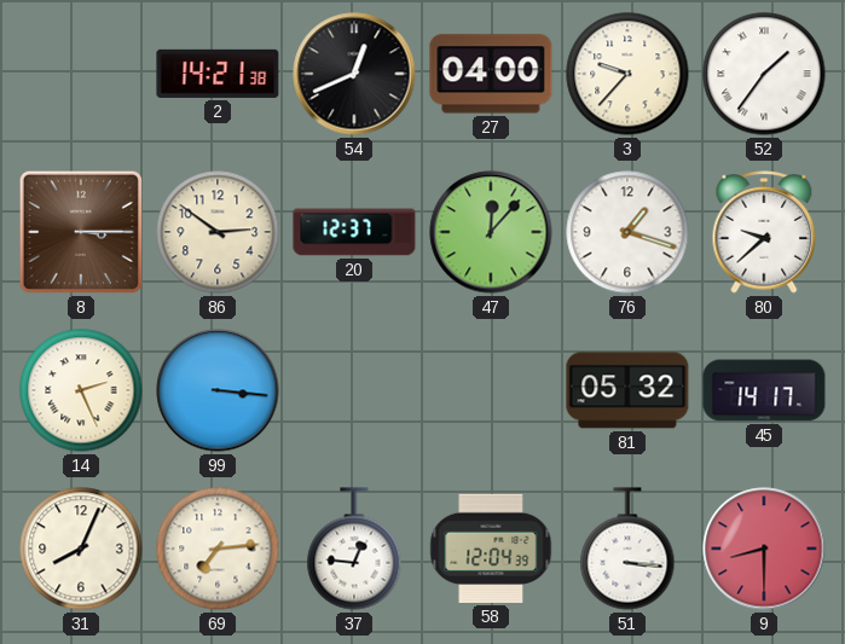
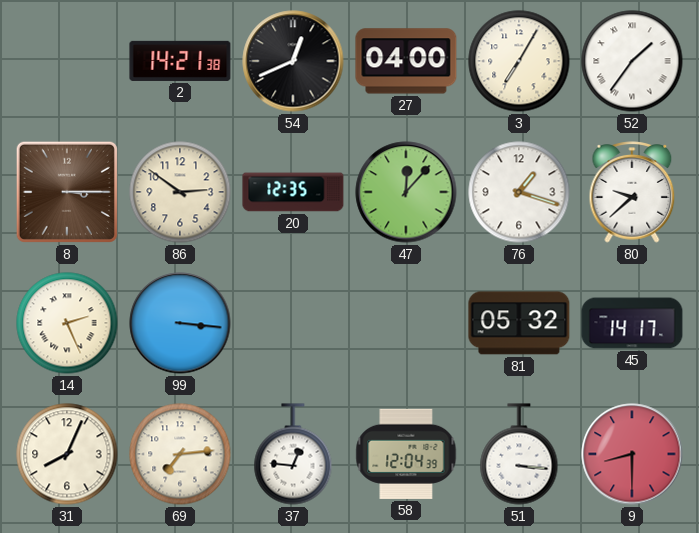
3: 9:37 -> 7:05 (519, 61)
20: 12:37 -> 12:35 (293, 192)
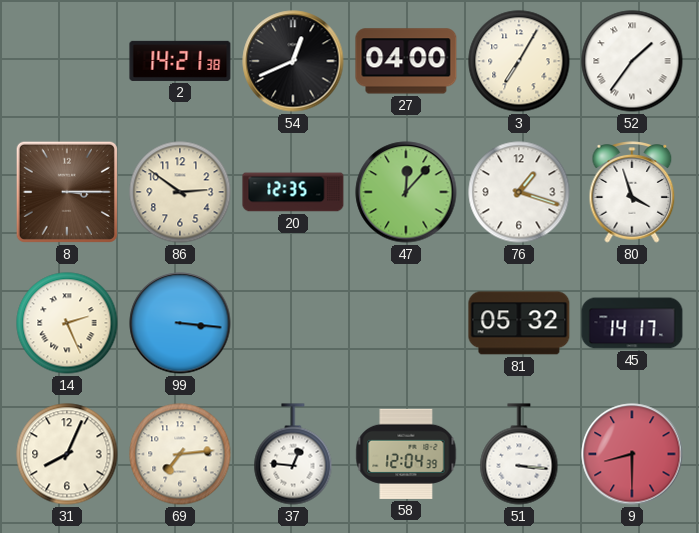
80: 9:38 -> 3:57 (632, 192)
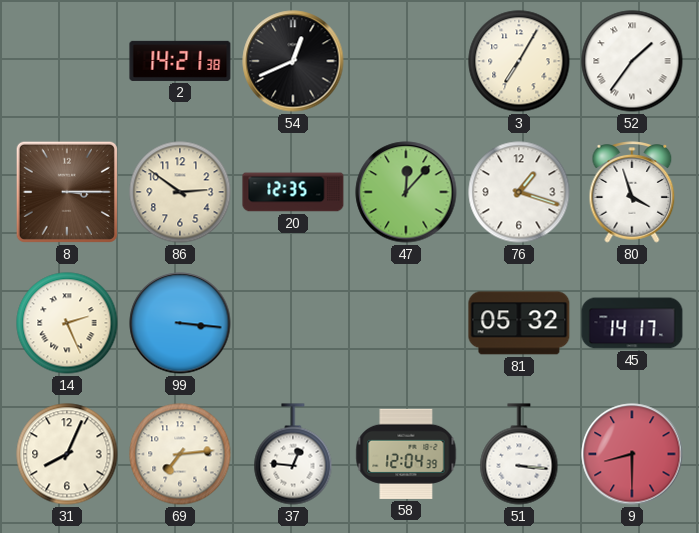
27: 04:00 -> none (406, 61)
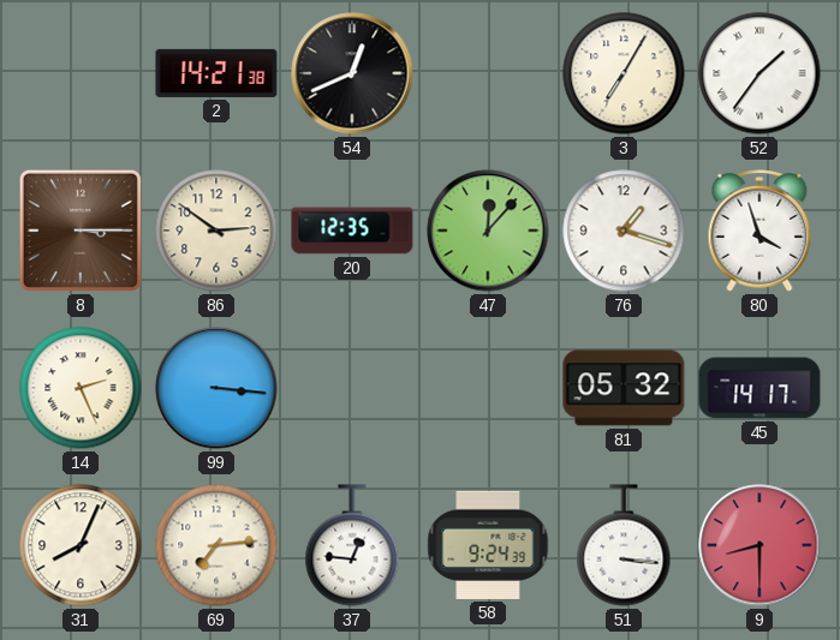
58: 12:04 -> 9:24 (488, 545)
